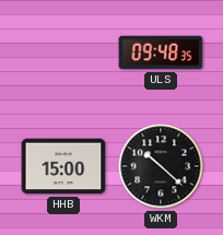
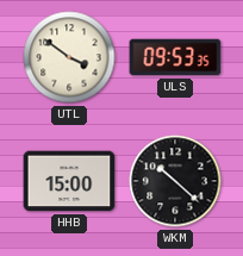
UTL: none -> 3:51 (69, 57)
ULS: 09:48 -> 09:53 (175, 57)
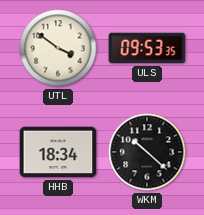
HHB: 15:00 -> 18:34 (58, 152)
